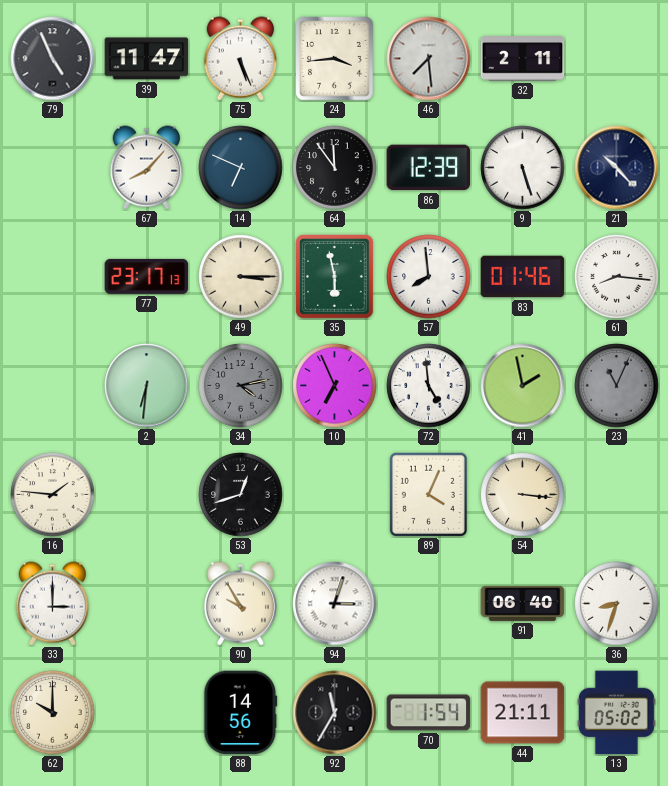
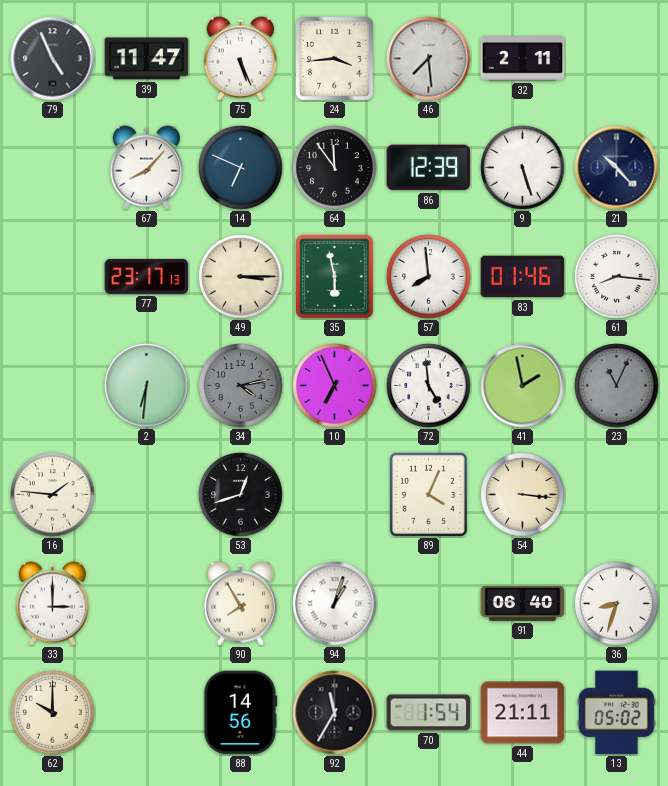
90: 9:55 -> 7:55 (240, 604)
94: 3:03 -> 1:03 (335, 604)
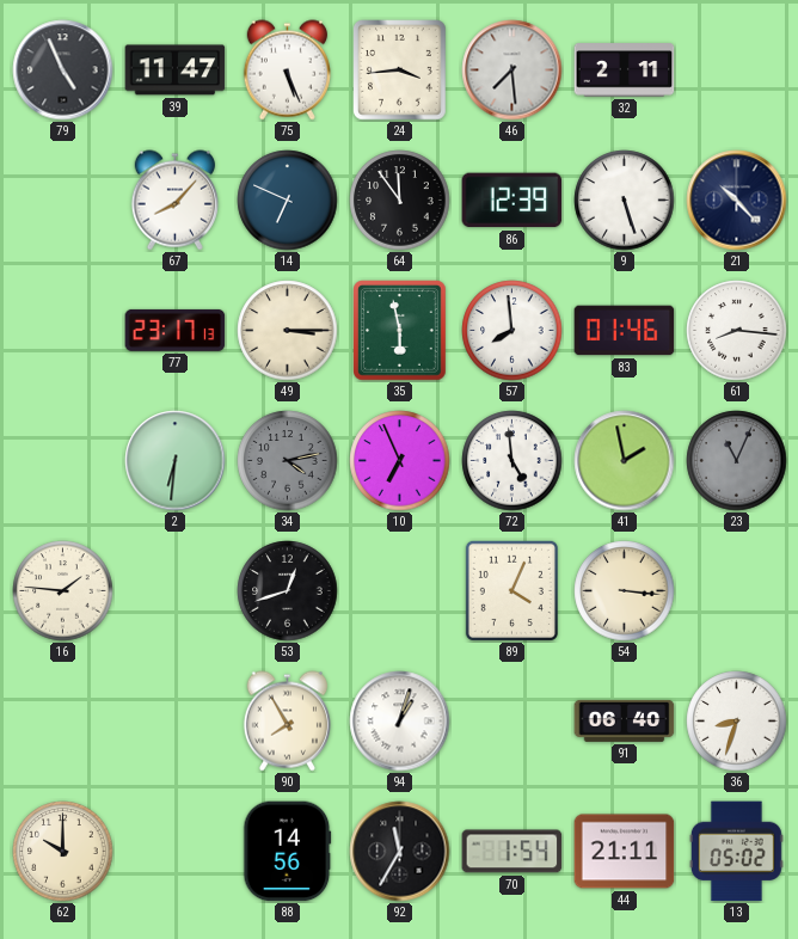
33: 3:00 -> none (52, 604)
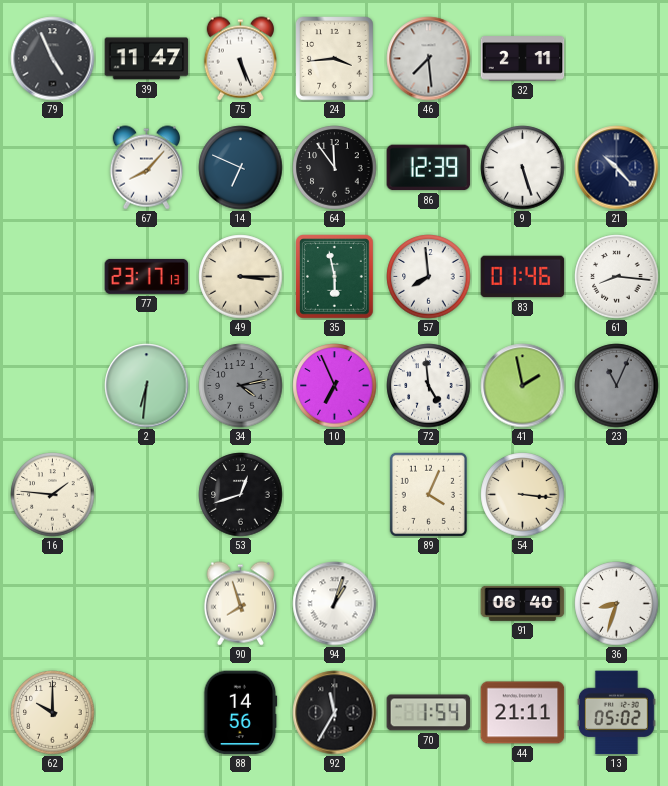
90: 7:55 -> 7:57 (240, 604)
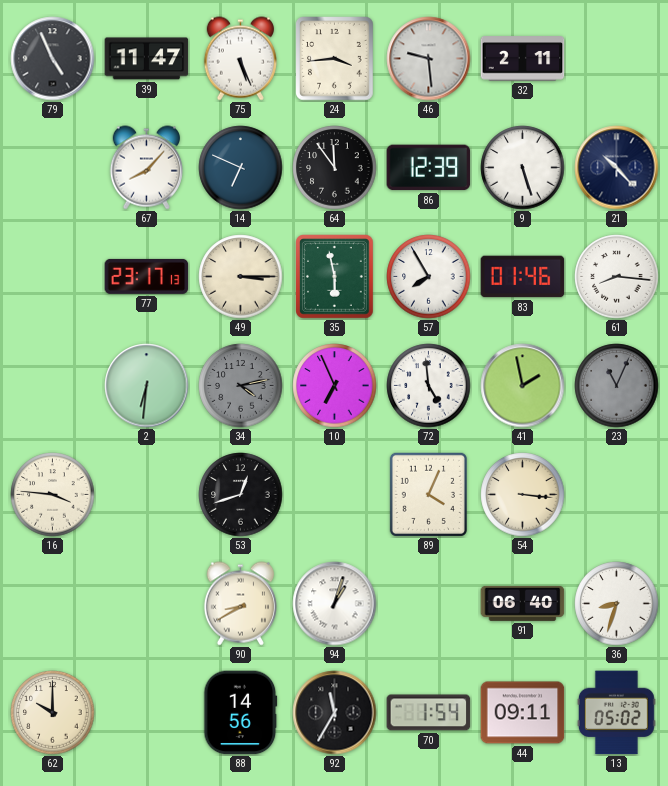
46: 7:29 -> 9:29 (429, 59)
57: 7:59 -> 7:55 (429, 277)
16: 1:46 -> 3:46 (53, 495)
90: 7:57 -> 8:40 (240, 604)
44: 21:11 -> 09:11 (523, 713)
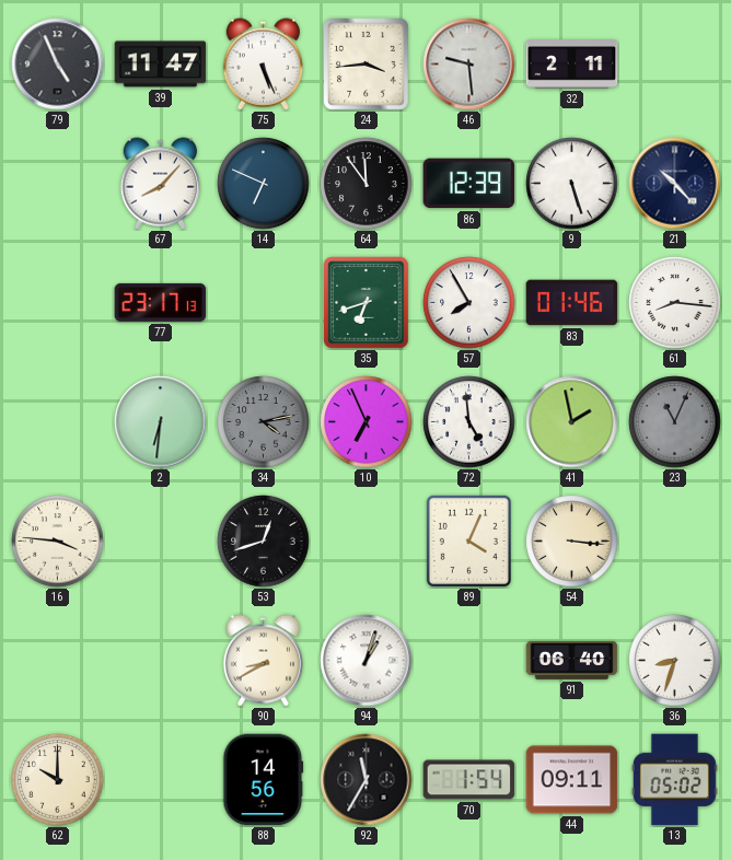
49: 3:15 -> none (241, 277)
35: 5:58 -> 6:42 (367, 303)
